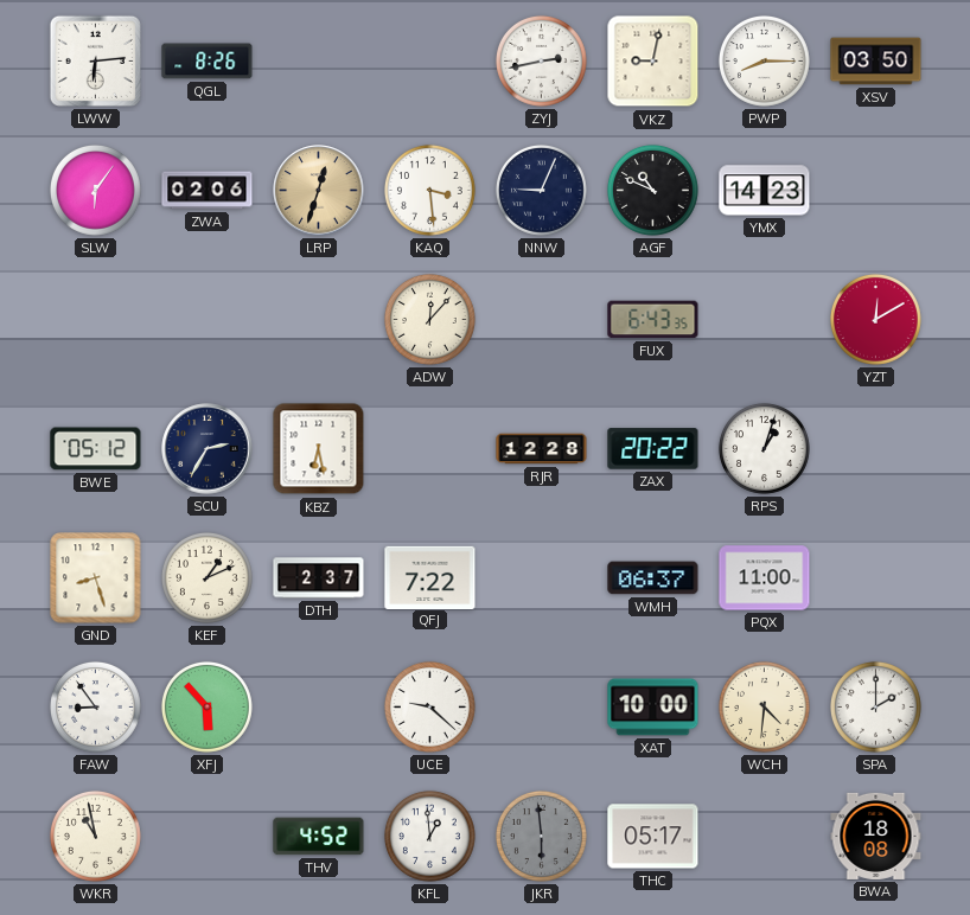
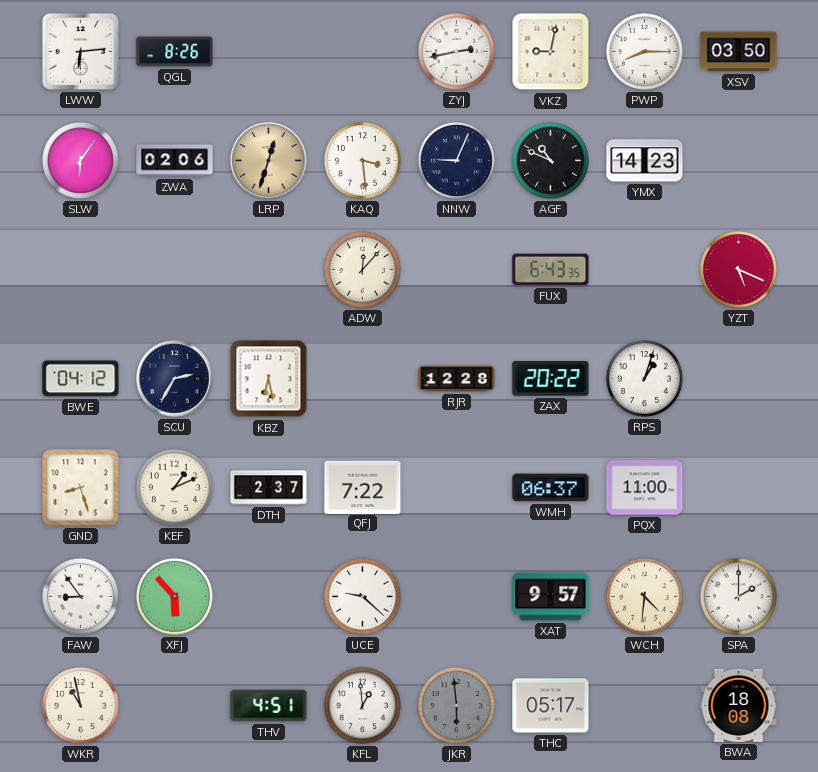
YZT: 12:10 -> 5:19 (738, 269)
BWE: 05:12 -> 04:12 (81, 379)
XAT: 10:00 -> 9:57 (551, 597)
THV: 4:52 -> 4:51 (269, 706)
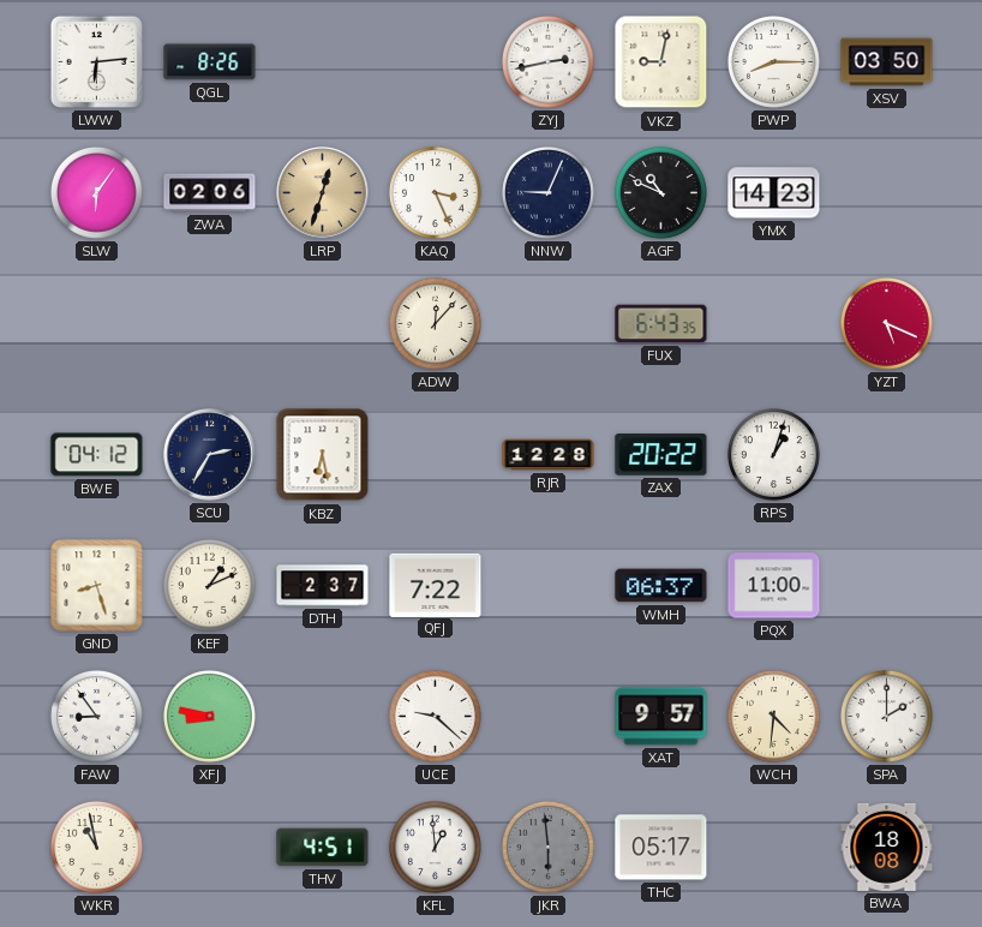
KAQ: 3:29 -> 3:26 (435, 192)
XFJ: 5:53 -> 8:47 (209, 716)
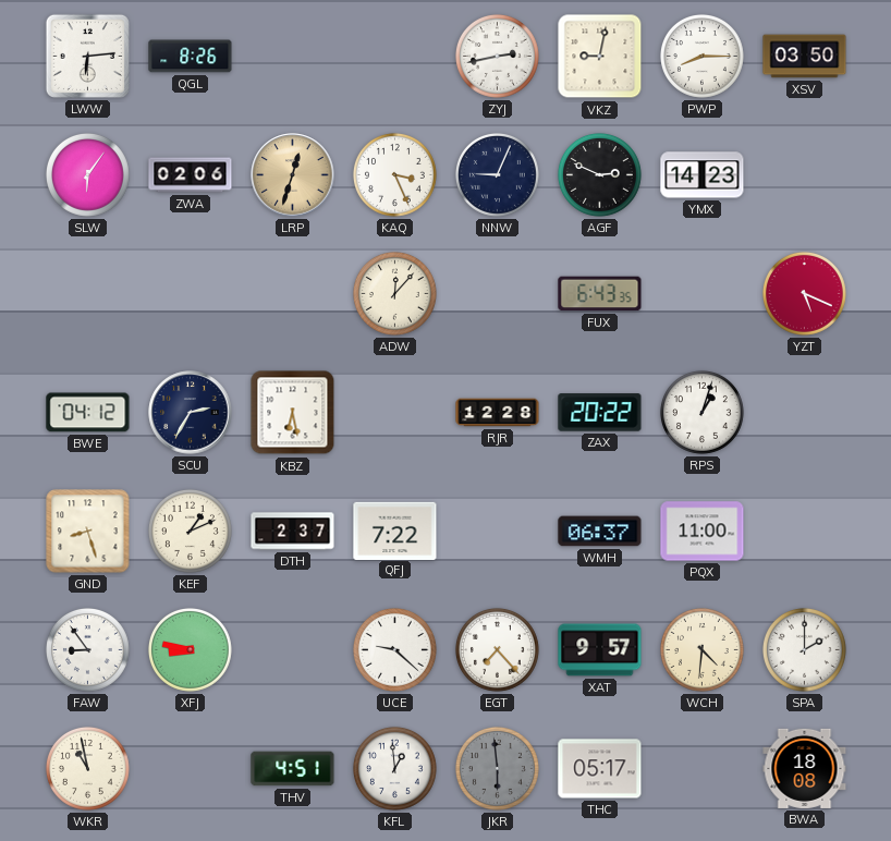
AGF: 10:49 -> 2:49 (599, 174)
EGT: none -> 7:23 (497, 649)
